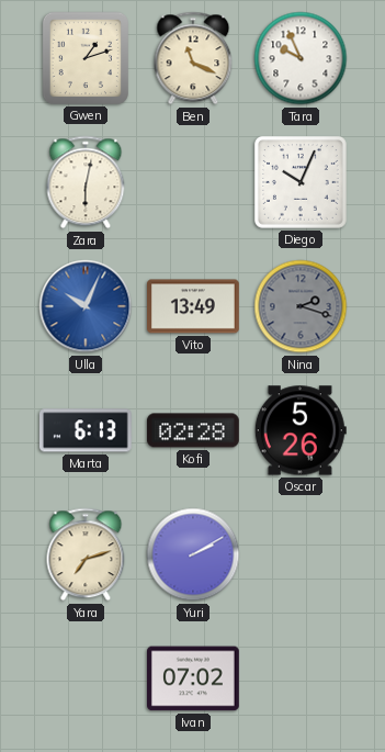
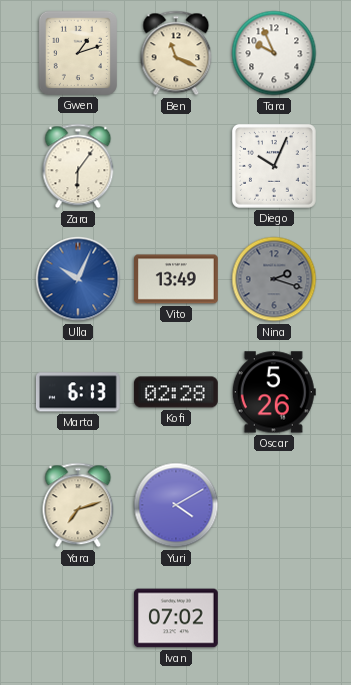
Zara: 6:02 -> 6:06 (78, 166)
Yuri: 2:10 -> 4:10 (176, 505)
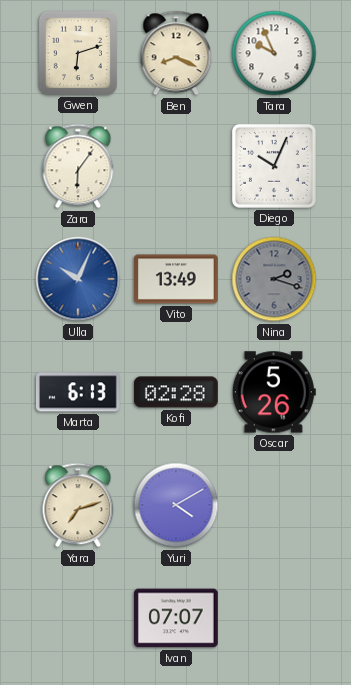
Gwen: 1:12 -> 6:12 (78, 53)
Ben: 11:19 -> 8:19 (176, 53)
Ivan: 07:02 -> 07:07 (177, 618)
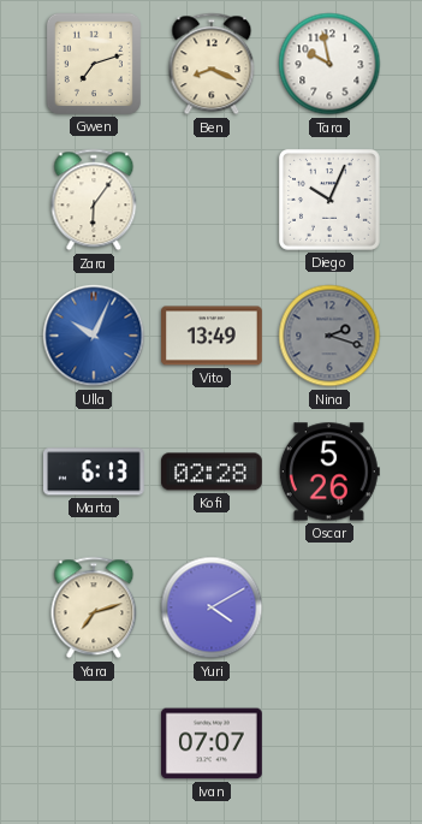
Gwen: 6:12 -> 7:12 (94, 64)
Tara: 9:56 -> 9:58 (329, 64)
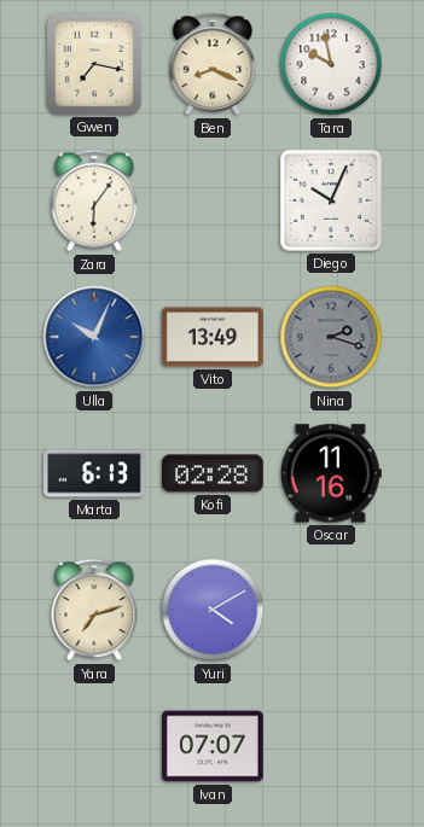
Gwen: 7:12 -> 7:17 (94, 64)
Oscar: 5:26 -> 11:16 (331, 473)
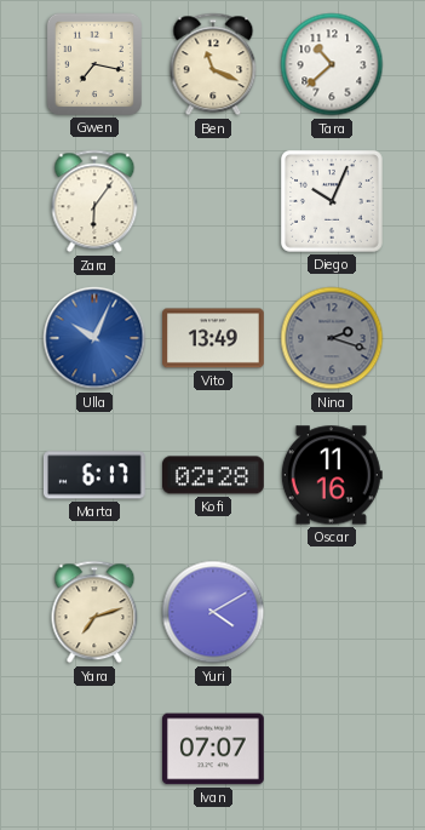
Ben: 8:19 -> 11:19 (213, 64)
Tara: 9:58 -> 10:38 (332, 64)
Marta: 6:13 -> 6:17 (94, 475)
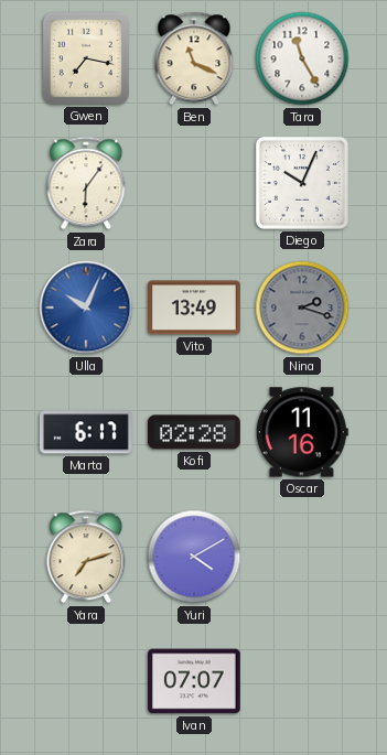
Tara: 10:38 -> 11:25 (302, 58)
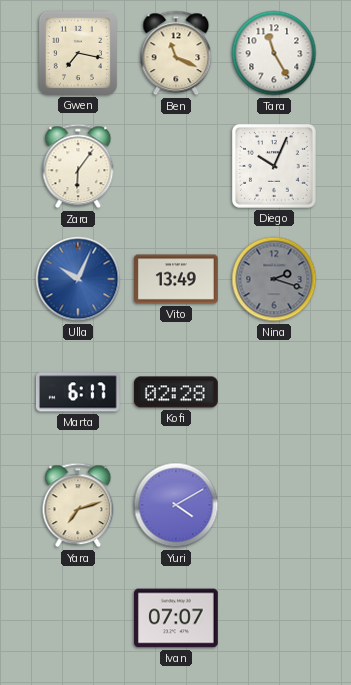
Oscar: 11:16 -> none (302, 432)
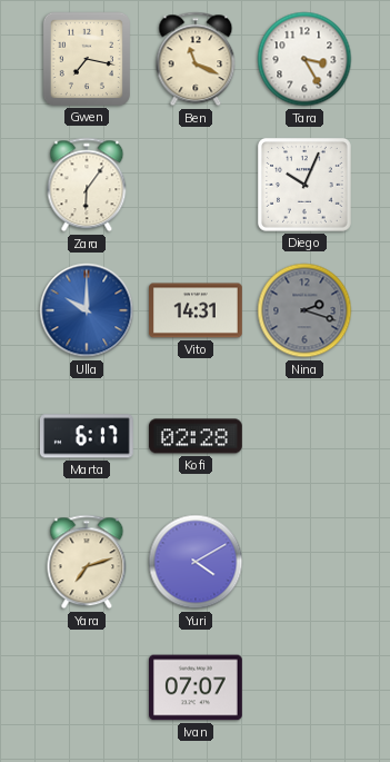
Tara: 11:25 -> 3:25 (304, 59)
Ulla: 10:04 -> 10:00 (87, 310)
Vito: 13:49 -> 14:31 (197, 310)
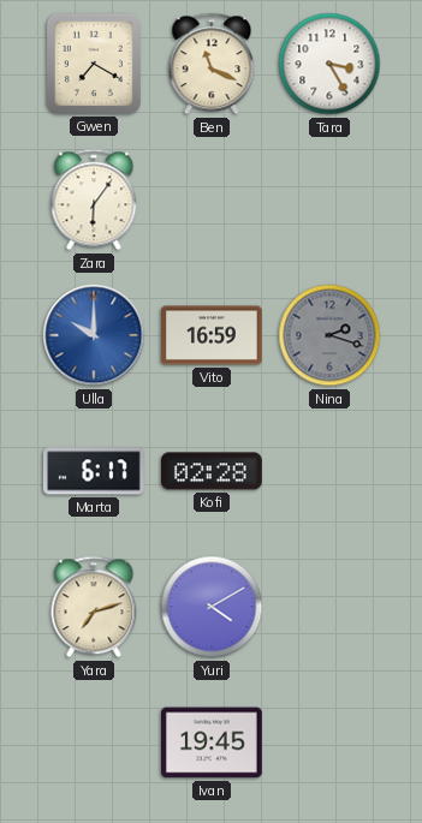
Gwen: 7:17 -> 7:20 (94, 64)
Diego: 10:04 -> none (304, 185)
Vito: 14:31 -> 16:59 (213, 335)
Ivan: 07:07 -> 19:45 (213, 743)
